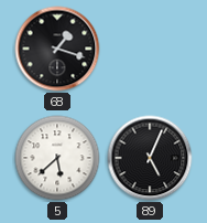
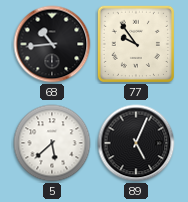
68: 1:18 -> 10:44 (52, 44)
77: none -> 9:54 (135, 43)
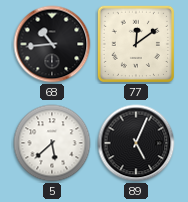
77: 9:54 -> 12:09 (135, 43)
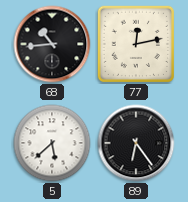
77: 12:09 -> 12:13 (135, 43)
89: 5:04 -> 6:24 (136, 143)
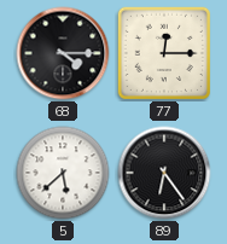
68: 10:44 -> 4:15 (63, 53)
77: 12:13 -> 12:15 (163, 52)
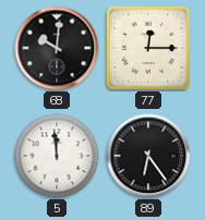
68: 4:15 -> 10:01 (57, 48)
5: 5:38 -> 11:59 (57, 156)
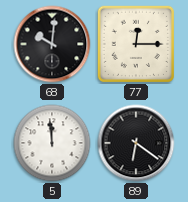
89: 6:24 -> 6:21 (136, 143)
